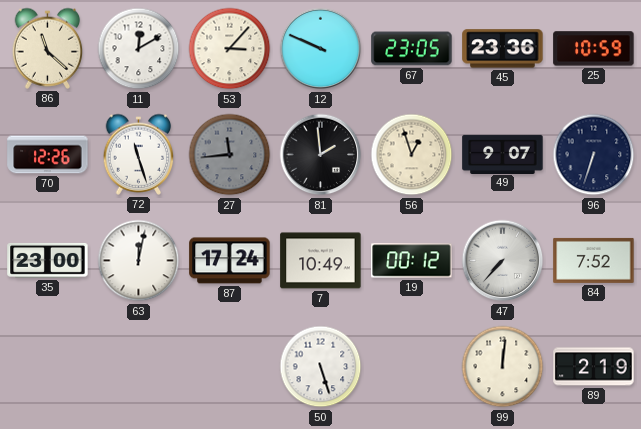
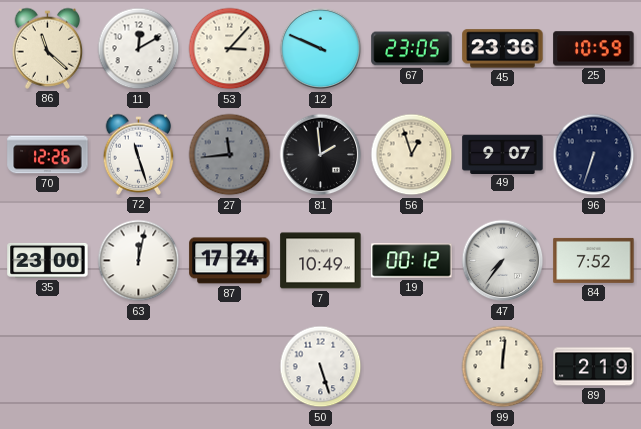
47: 7:37 -> 7:36 (503, 261)
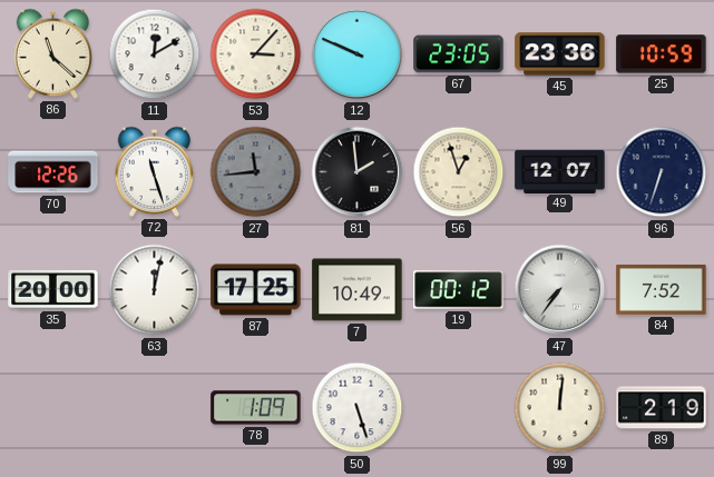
49: 9:07 -> 12:07 (560, 171)
35: 23:00 -> 20:00 (53, 289)
87: 17:24 -> 17:25 (256, 290)
78: none -> 1:09 (256, 408)
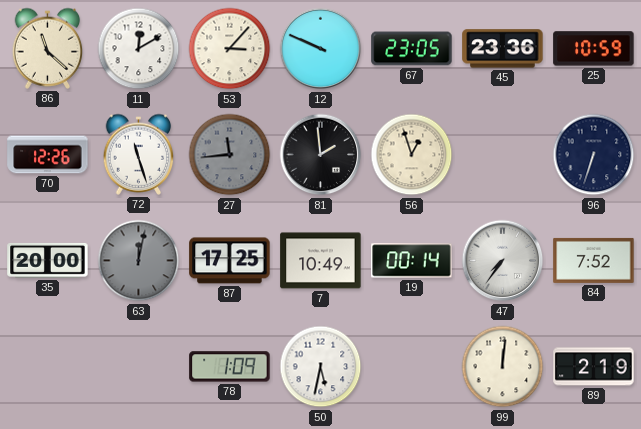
49: 12:07 -> none (560, 171)
63 dial: white -> grey (139, 261)
19: 00:12 -> 00:14 (412, 261)
50: 5:27 -> 5:32 (321, 367)
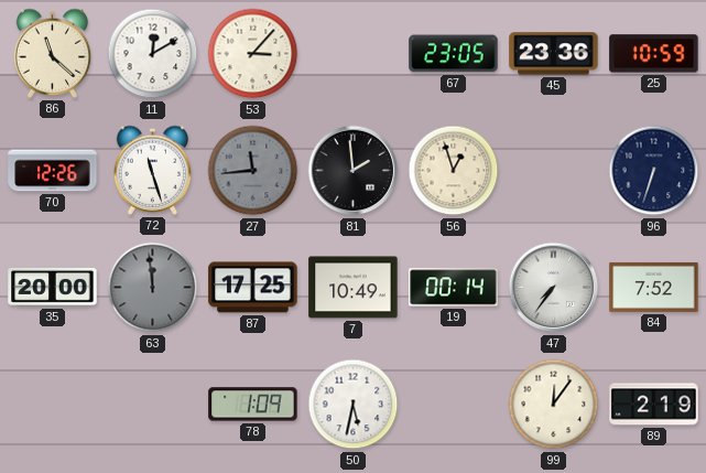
12: 9:49 -> none (321, 49)
63: 12:02 -> 11:59 (153, 288)
99: 12:01 -> 12:06 (554, 405)
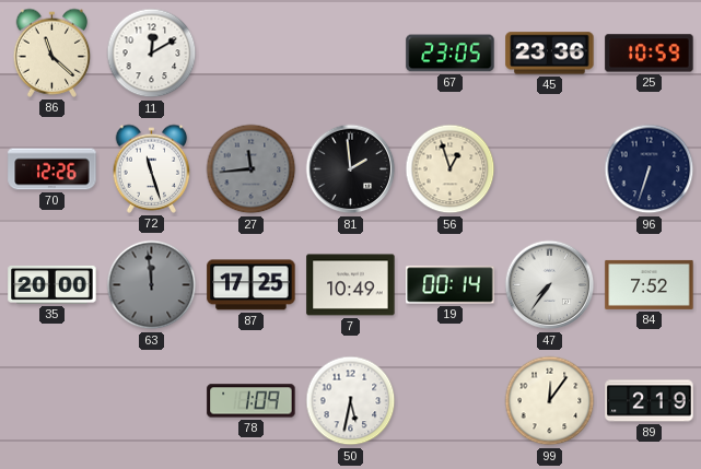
53: 3:07 -> none (253, 54)
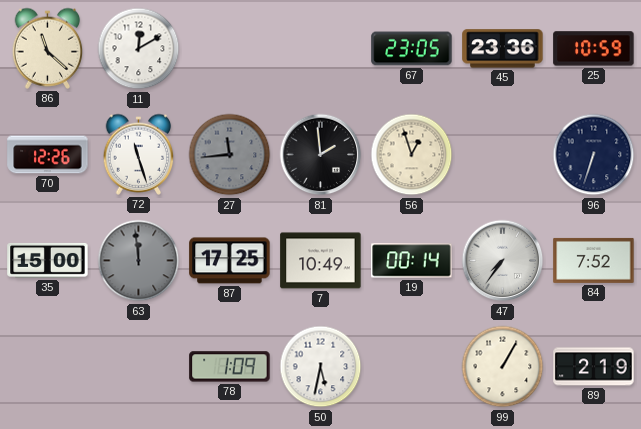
35: 20:00 -> 15:00 (48, 260)
99: 12:06 -> 1:05 (503, 367)
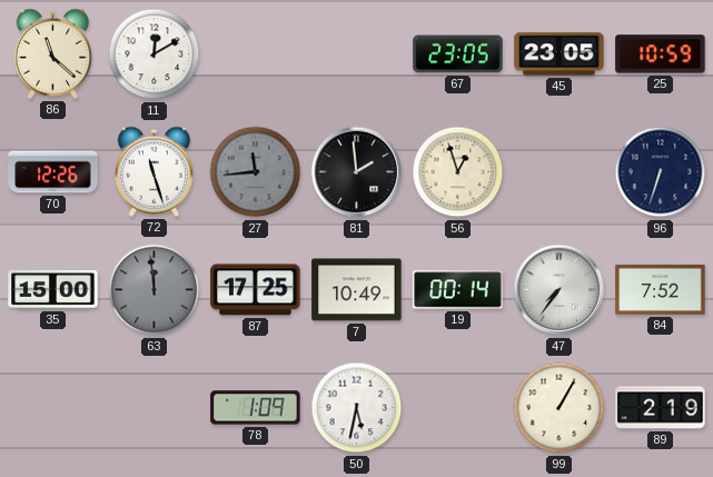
45: 23:36 -> 23:05 (559, 54)
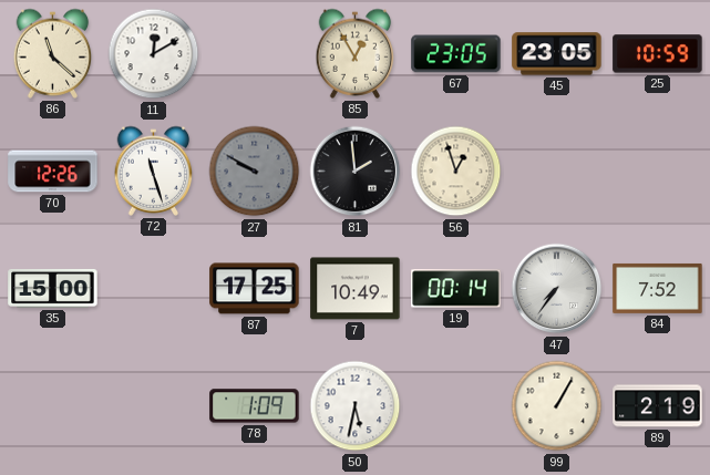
85: none -> 12:55 (356, 53)
27: 11:44 -> 9:50 (255, 172)
96: 6:33 -> none (661, 172)
63: 11:59 -> none (155, 290)
